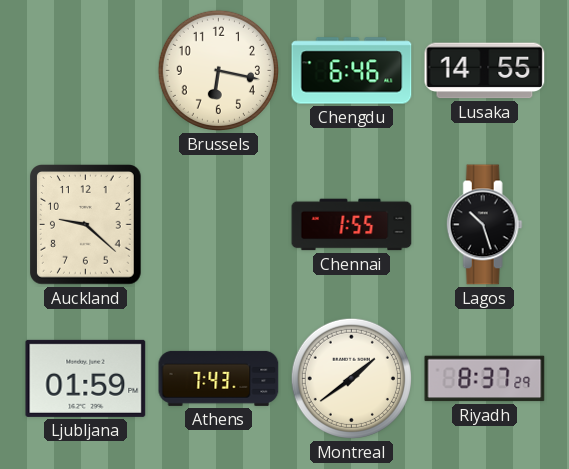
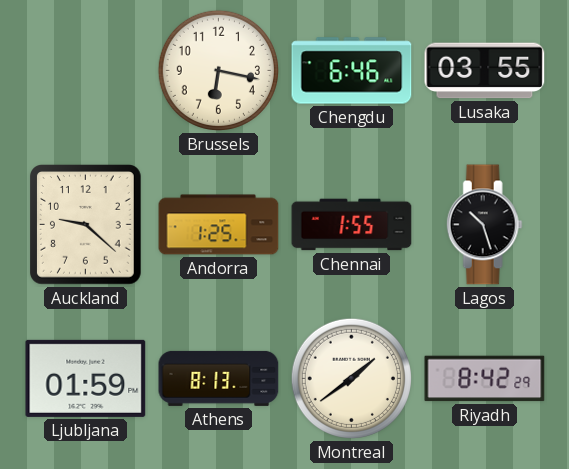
Lusaka: 14:55 -> 03:55 (485, 71)
Andorra: none -> 1:25 (219, 225)
Athens: 7:43 -> 8:13 (219, 378)
Riyadh: 8:37 -> 8:42 (485, 379)
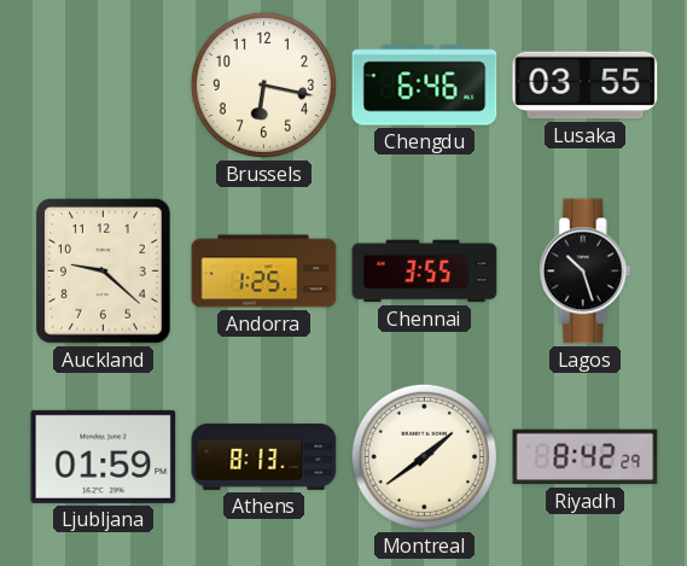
Chennai: 1:55 -> 3:55 (425, 272)
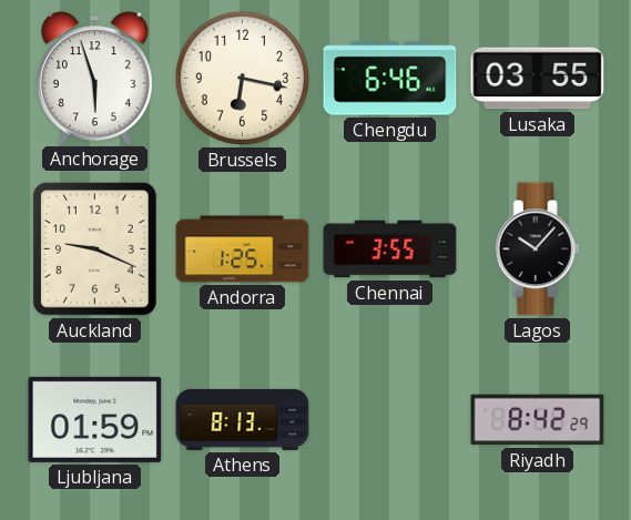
Anchorage: none -> 5:57 (94, 78)
Auckland: 9:22 -> 9:19 (95, 249)
Lagos: 10:27 -> 10:07 (537, 249)
Montreal: 1:39 -> none (424, 456)
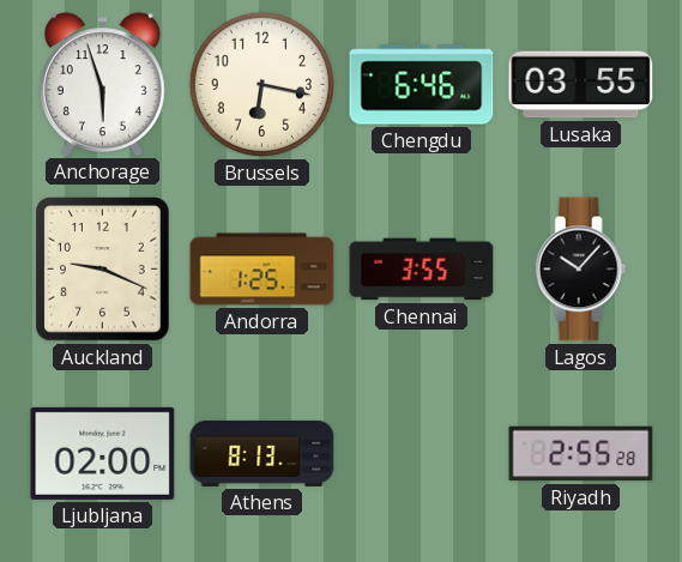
Ljubljana: 01:59 -> 02:00 (103, 453)
Riyadh: 8:42 -> 2:55 (581, 454)
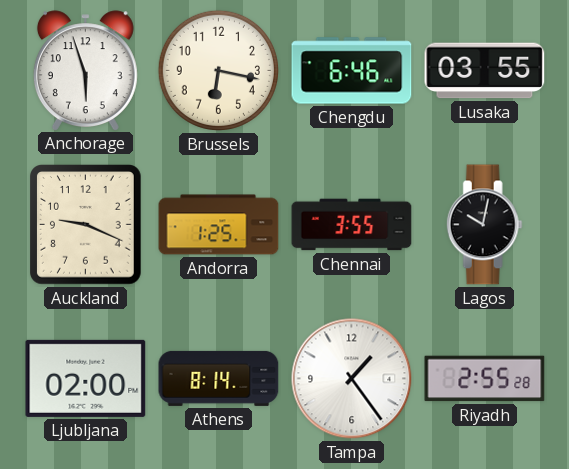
Lagos: 10:07 -> 10:02 (484, 225)
Athens: 8:13 -> 8:14 (219, 378)
Tampa: none -> 1:24 (352, 379)
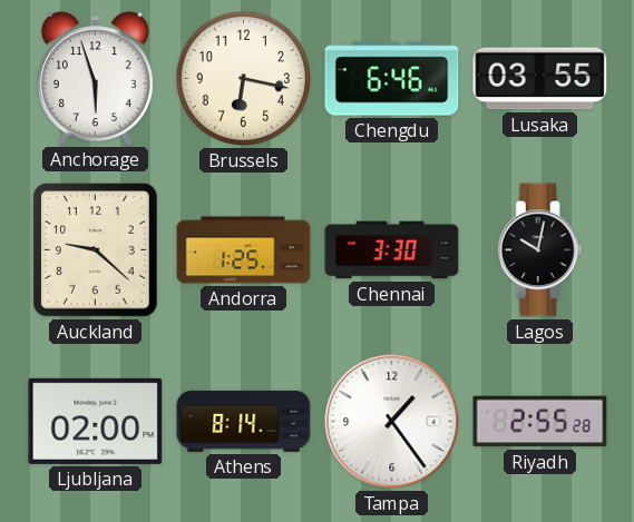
Auckland: 9:19 -> 9:22 (96, 250)
Chennai: 3:55 -> 3:30 (392, 250)
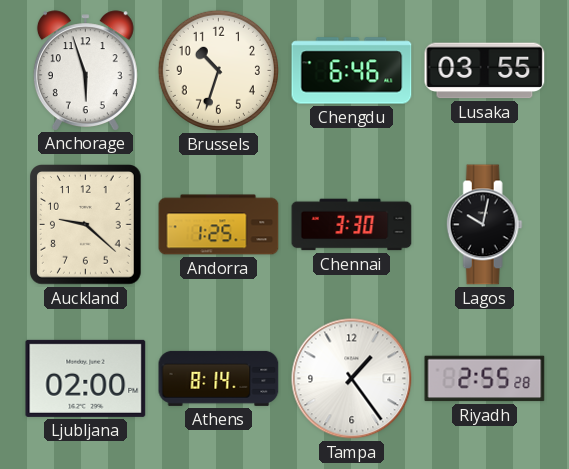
Brussels: 6:17 -> 10:33 (218, 70)
